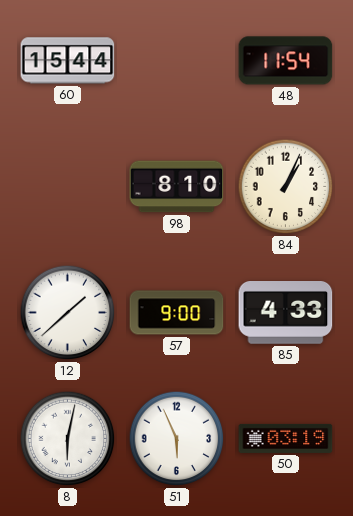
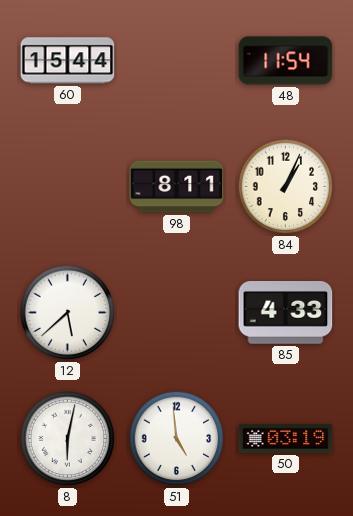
98: 8:10 -> 8:11 (177, 187)
12: 1:38 -> 5:38 (68, 313)
57: 9:00 -> none (177, 313)
51: 5:56 -> 4:59 (177, 439)
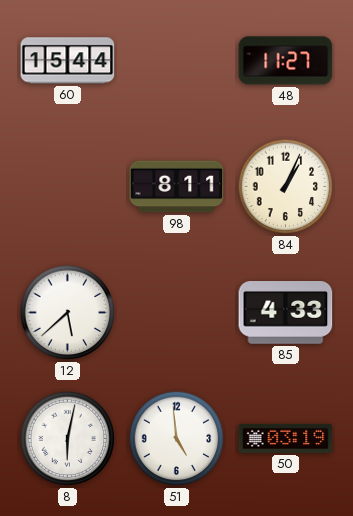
48: 11:54 -> 11:27 (286, 61)
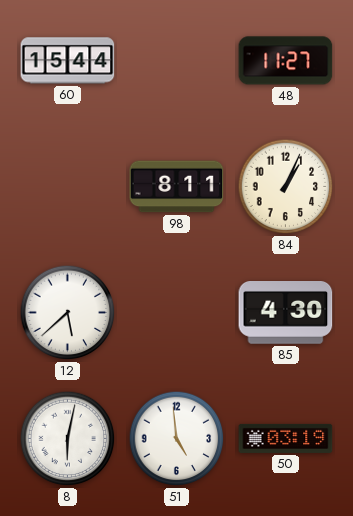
85: 4:33 -> 4:30 (286, 313)
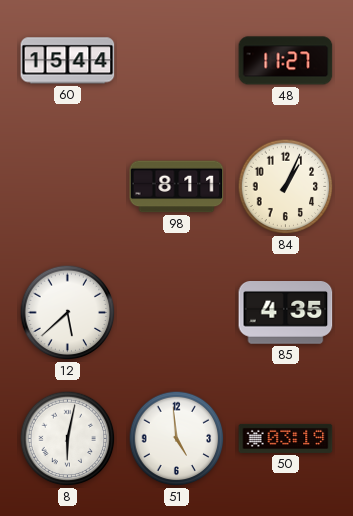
85: 4:30 -> 4:35 (286, 313)
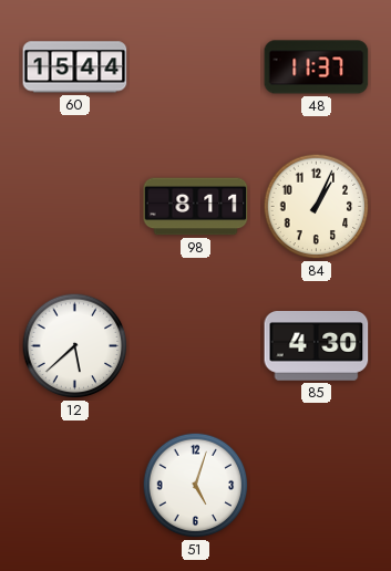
48: 11:27 -> 11:37 (317, 68)
85: 4:35 -> 4:30 (317, 346)
8: 6:02 -> none (68, 439)
51: 4:59 -> 5:03 (196, 486)
50: 03:19 -> none (286, 438)
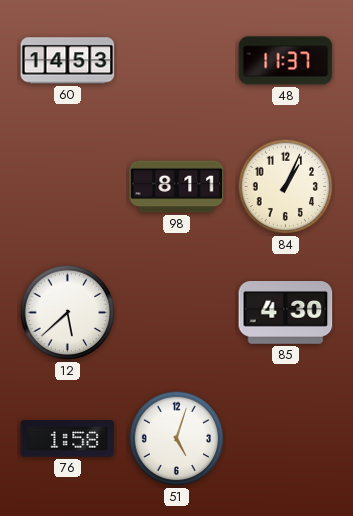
60: 15:44 -> 14:53 (68, 61)
76: none -> 1:58 (68, 439)
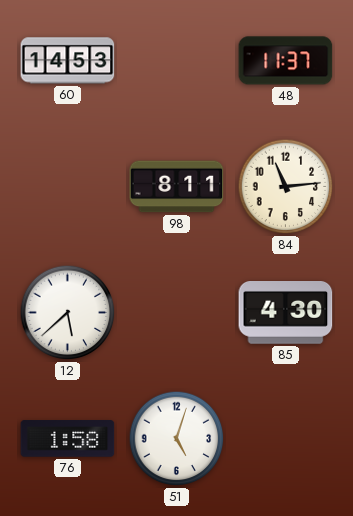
84: 1:04 -> 11:14 (286, 187)
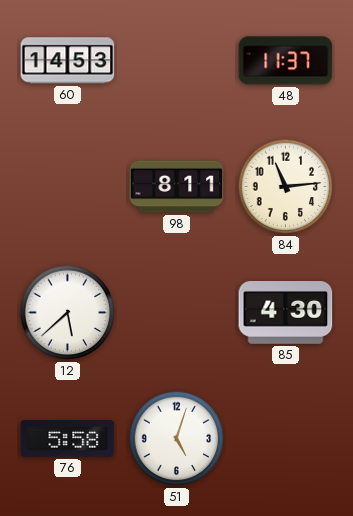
76: 1:58 -> 5:58 (68, 439)
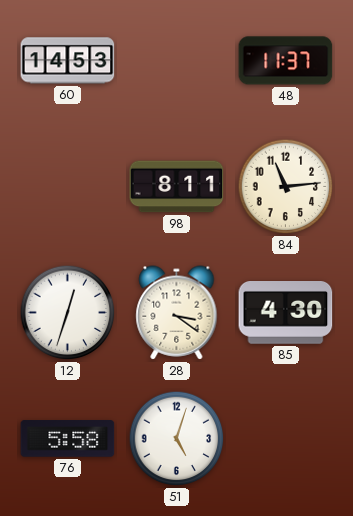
12: 5:38 -> 12:33 (68, 313)
28: none -> 3:21 (177, 313)
